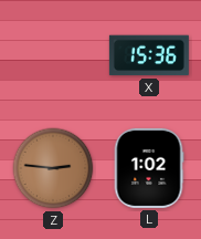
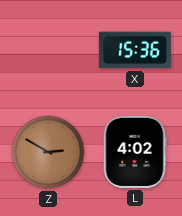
Z: 2:46 -> 2:50 (48, 152)
L: 1:02 -> 4:02 (135, 152)
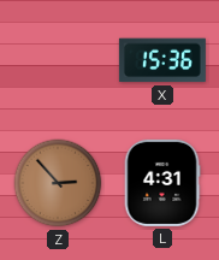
Z: 2:50 -> 2:53 (58, 183)
L: 4:02 -> 4:31 (162, 183)
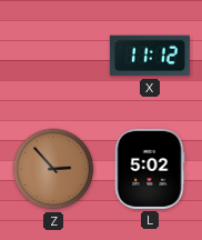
X: 15:36 -> 11:12 (150, 56)
L: 4:31 -> 5:02 (150, 169)
